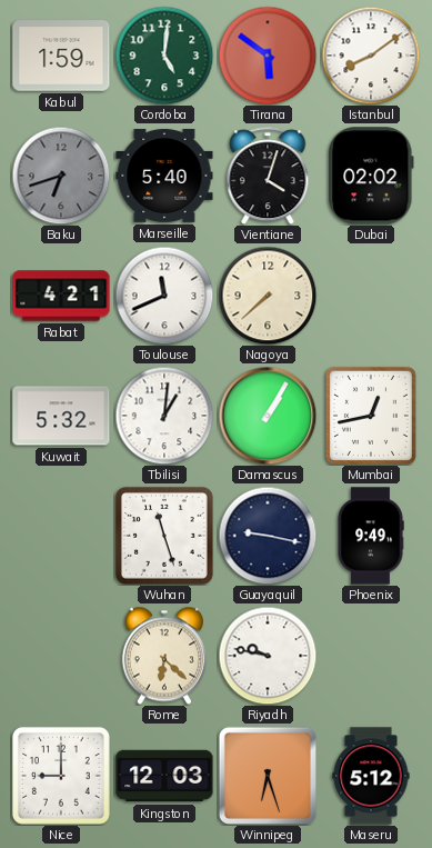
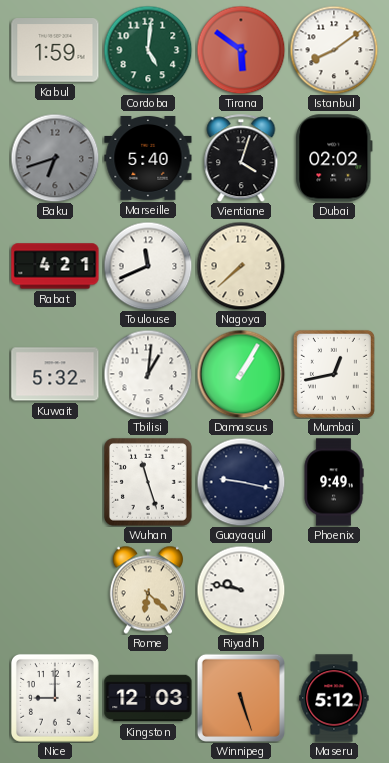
Winnipeg: 6:27 -> 5:27 (241, 698)
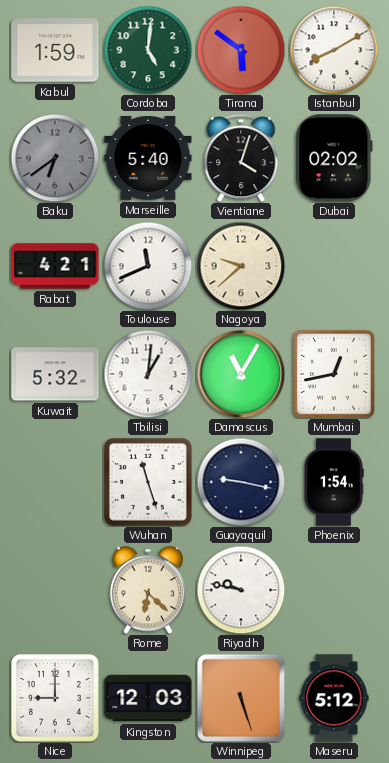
Istanbul: 8:09 -> 8:10 (334, 50)
Baku: 6:42 -> 6:39 (55, 158)
Nagoya: 7:38 -> 9:38 (241, 266)
Damascus: 1:05 -> 11:05 (241, 374)
Phoenix: 9:49 -> 1:54 (334, 482)
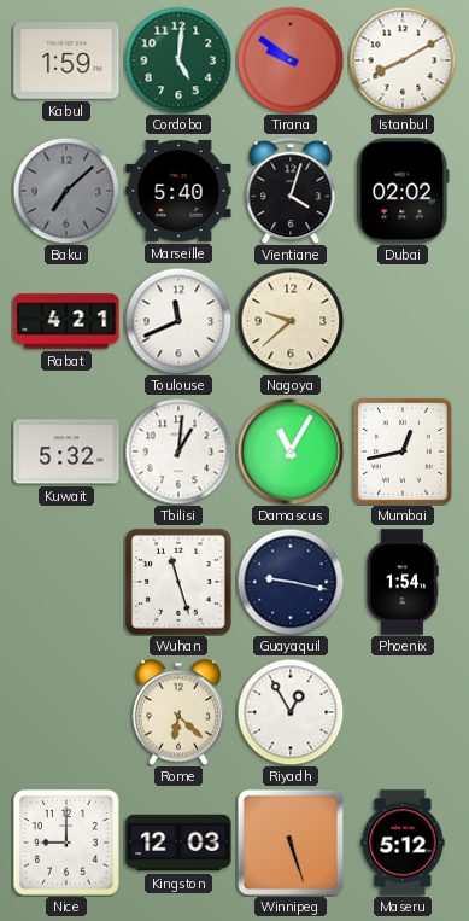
Tirana: 5:51 -> 9:51 (291, 60)
Baku: 6:39 -> 7:08 (66, 191)
Riyadh: 9:47 -> 12:55 (291, 712)
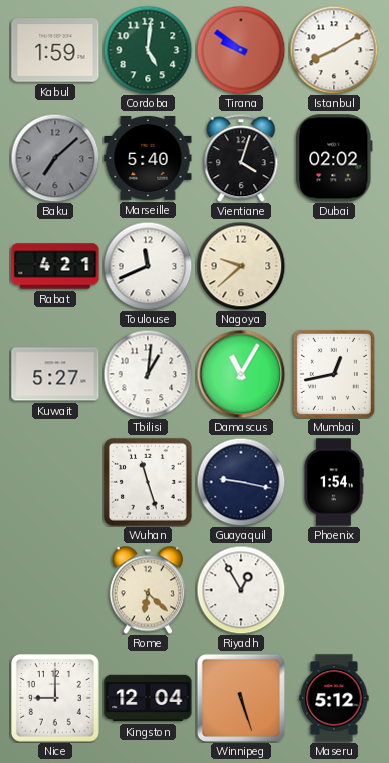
Kuwait: 5:32 -> 5:27 (55, 374)
Kingston: 12:03 -> 12:04 (148, 698)
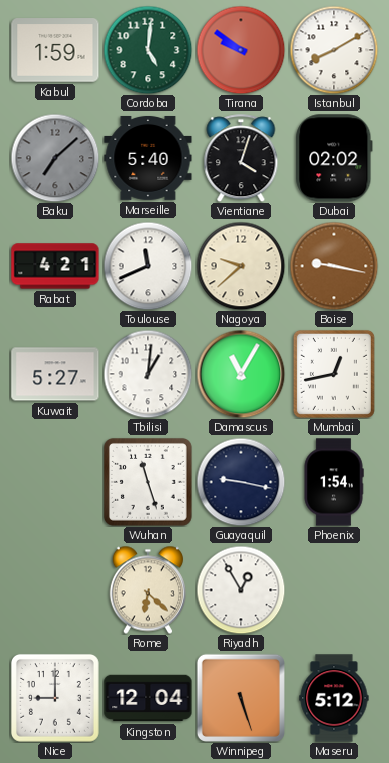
Boise: none -> 9:17 (334, 266)
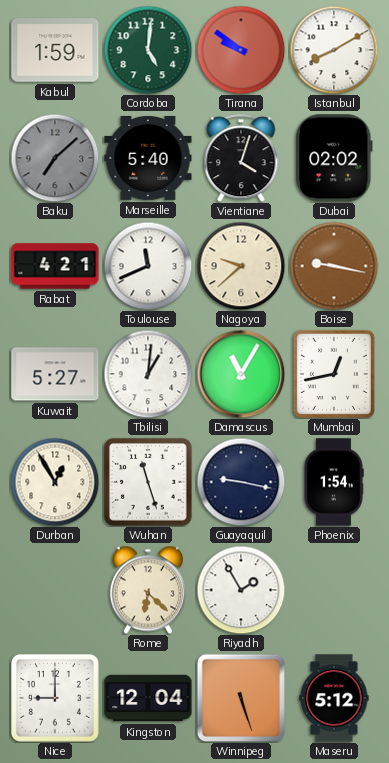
Durban: none -> 12:55 (55, 482)
Riyadh: 12:55 -> 1:55 (241, 590)
